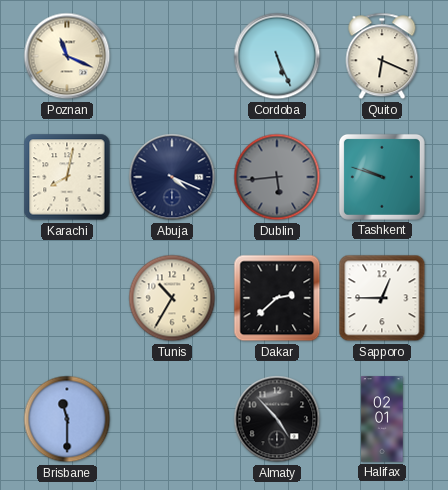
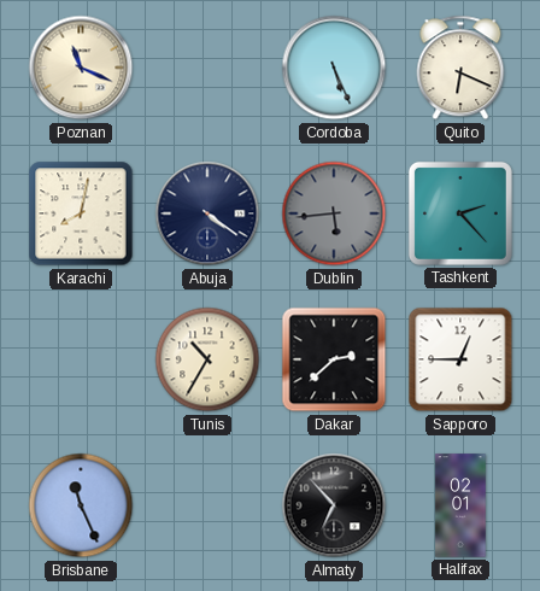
Abuja: 4:19 -> 4:21 (207, 213)
Tashkent: 9:48 -> 2:23 (460, 213)
Brisbane: 11:30 -> 11:26 (81, 505)
Almaty: 4:53 -> 6:53 (334, 505)
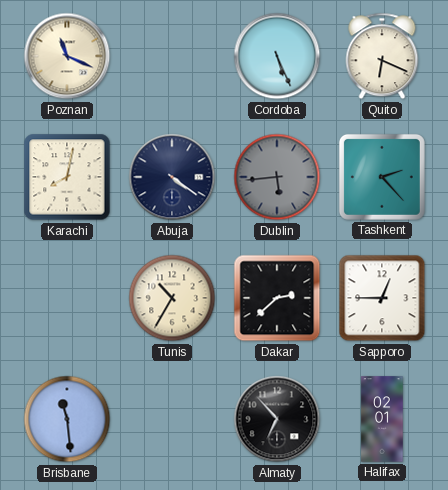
Brisbane: 11:26 -> 11:29 (67, 419)
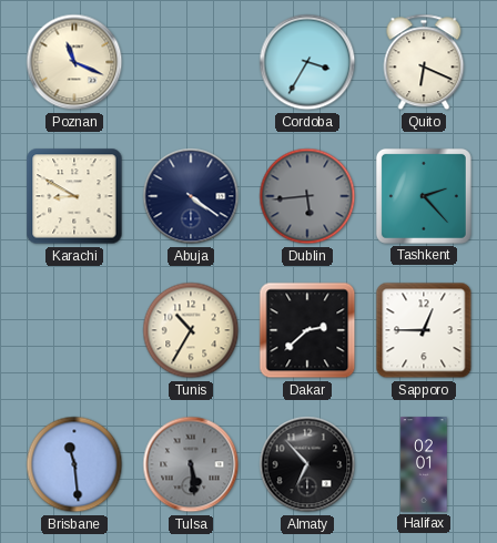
Cordoba: 5:26 -> 3:35 (307, 62)
Karachi: 8:02 -> 8:50 (74, 196)
Tulsa: none -> 5:29 (191, 464)
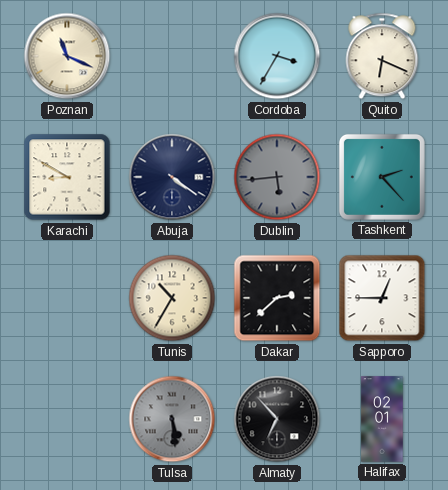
Brisbane: 11:29 -> none (74, 464)
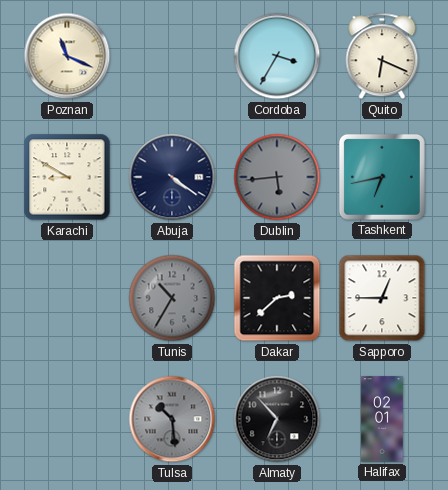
Tashkent: 2:23 -> 6:43 (382, 177)
Tunis dial: cream -> grey (172, 298)
Tulsa: 5:29 -> 10:29 (172, 419)
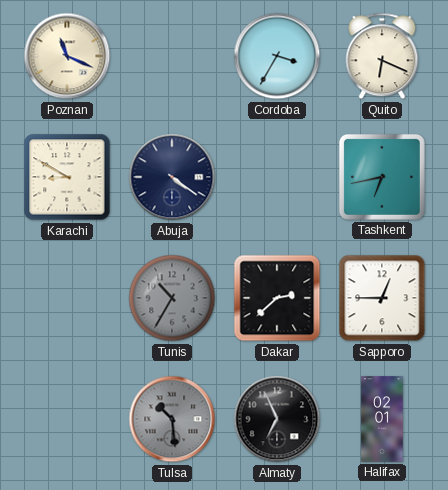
Dublin: 5:44 -> none (277, 177)
Almaty: 6:53 -> 6:56 (277, 419)
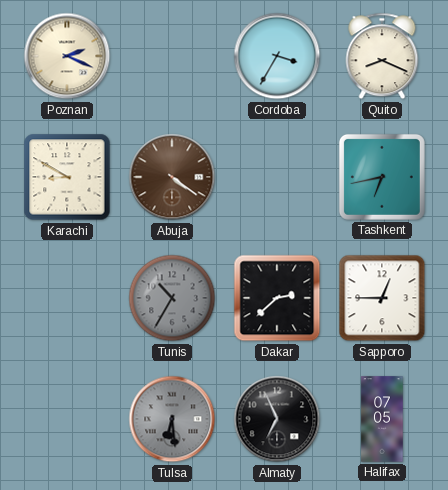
Poznan: 11:19 -> 2:19 (67, 56)
Quito: 6:19 -> 8:19 (382, 56)
Abuja dial: navy -> brown (172, 177)
Tulsa: 10:29 -> 6:29 (172, 419)
Halifax: 02:01 -> 07:05 (382, 419)
